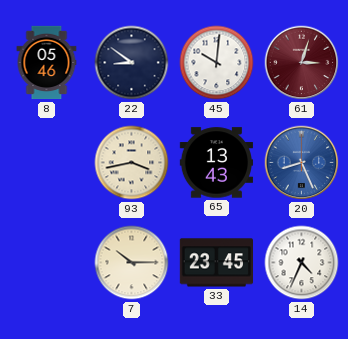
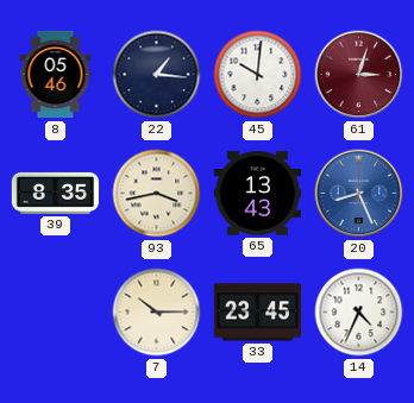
22: 8:51 -> 1:16 (157, 75)
39: none -> 8:35 (55, 193)
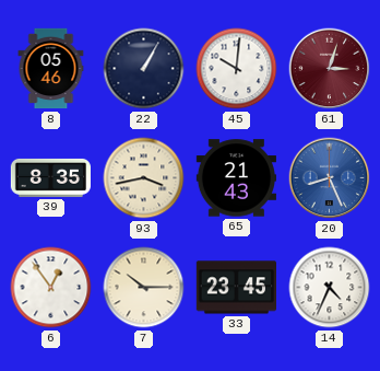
22: 1:16 -> 1:05 (144, 69)
65: 13:43 -> 21:43 (236, 178)
6: none -> 12:54 (51, 288)
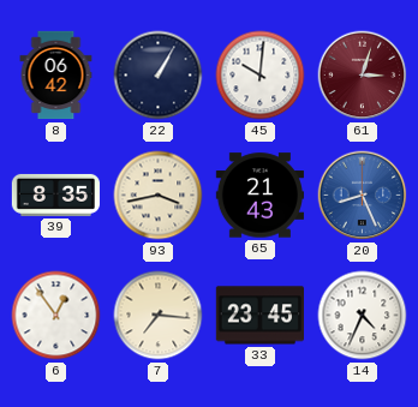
8: 05:46 -> 06:42 (56, 76)
7: 10:15 -> 7:16 (159, 316)
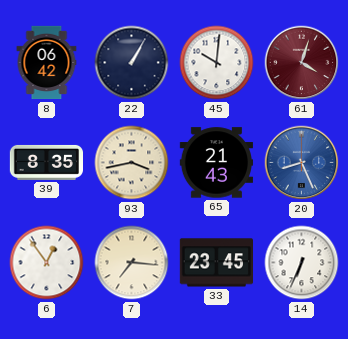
61: 3:03 -> 4:03 (302, 63)
14: 4:34 -> 6:34 (302, 263)
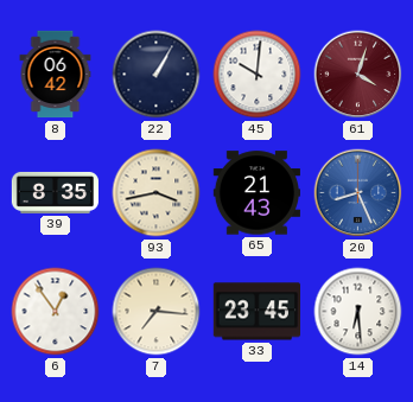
14: 6:34 -> 6:29 (358, 312)
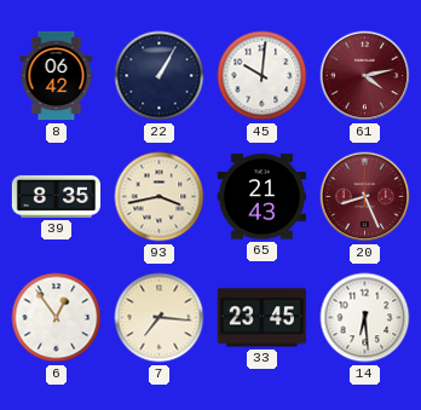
61: 4:03 -> 4:13 (365, 76)
20 dial: blue -> burgundy (365, 197)
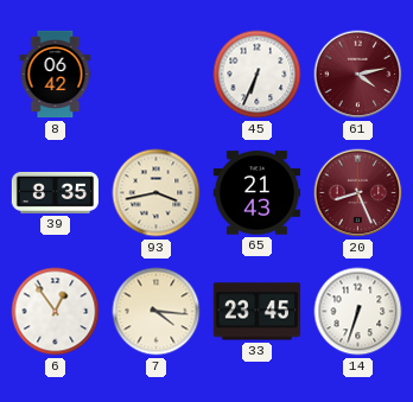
22: 1:05 -> none (160, 76)
45: 10:01 -> 6:34 (258, 75)
7: 7:16 -> 4:16 (157, 312)
14: 6:29 -> 6:33 (358, 312)
